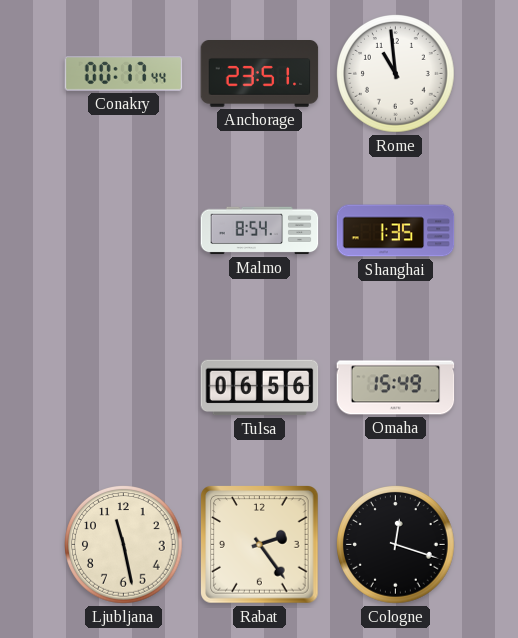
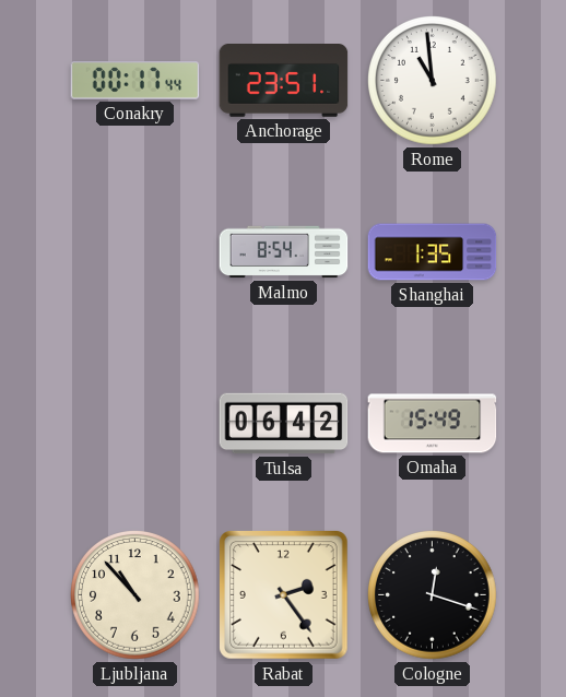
Tulsa: 06:56 -> 06:42 (284, 424)
Ljubljana: 11:28 -> 10:53 (135, 595)
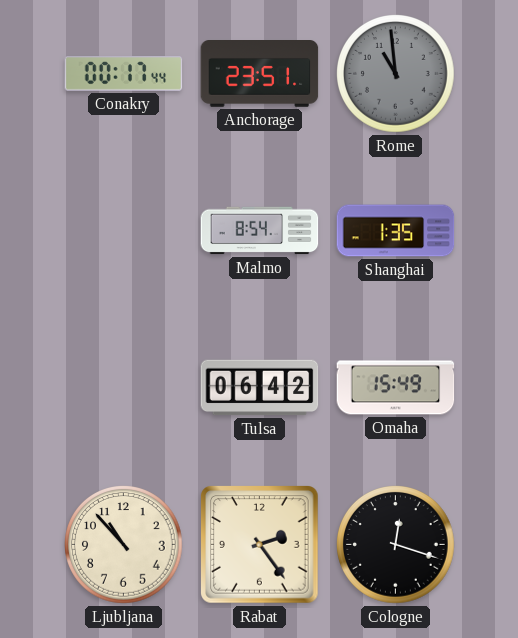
Rome dial: white -> grey (396, 74)
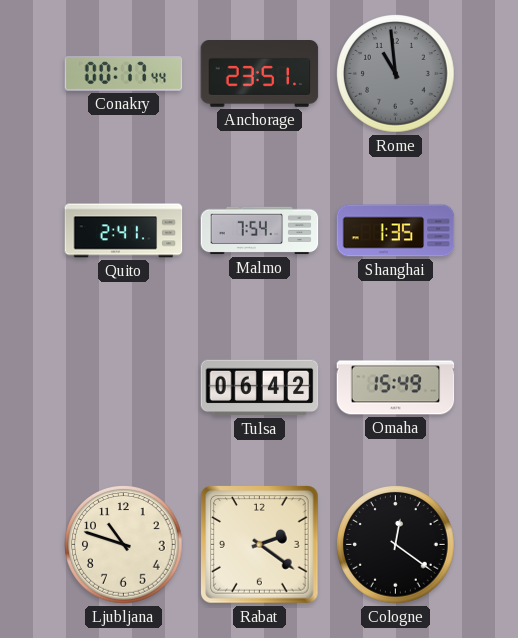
Quito: none -> 2:41 (124, 231)
Malmo: 8:54 -> 7:54 (260, 231)
Ljubljana: 10:53 -> 10:48 (124, 545)
Rabat: 2:24 -> 2:21 (260, 545)
Cologne: 12:18 -> 12:21 (396, 545)
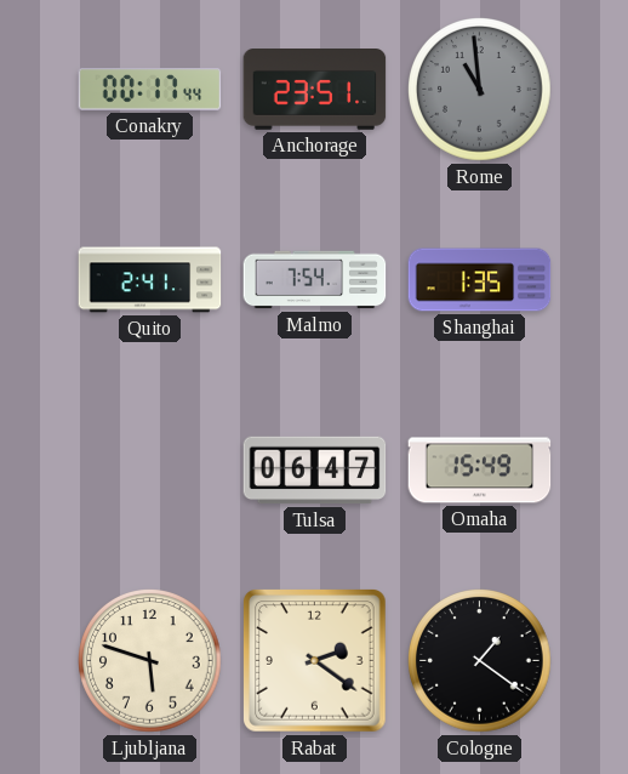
Tulsa: 06:42 -> 06:47 (315, 471)
Ljubljana: 10:48 -> 5:48 (150, 661)
Cologne: 12:21 -> 1:21 (480, 661)
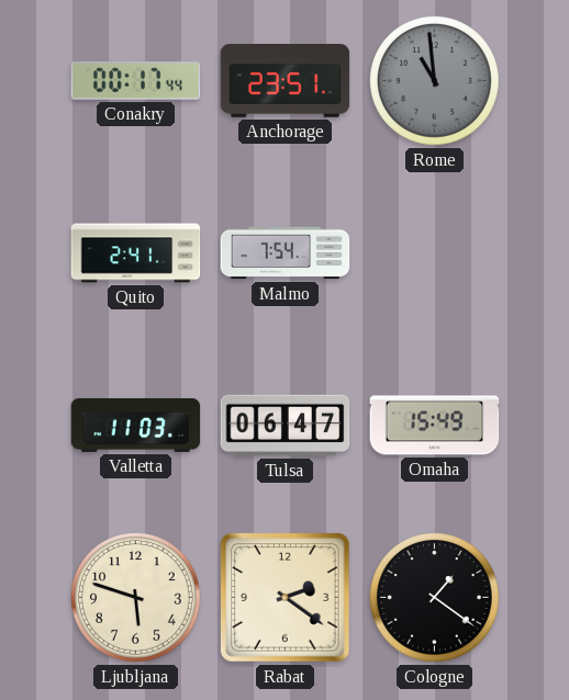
Shanghai: 1:35 -> none (480, 280)
Valletta: none -> 11:03 (136, 425)
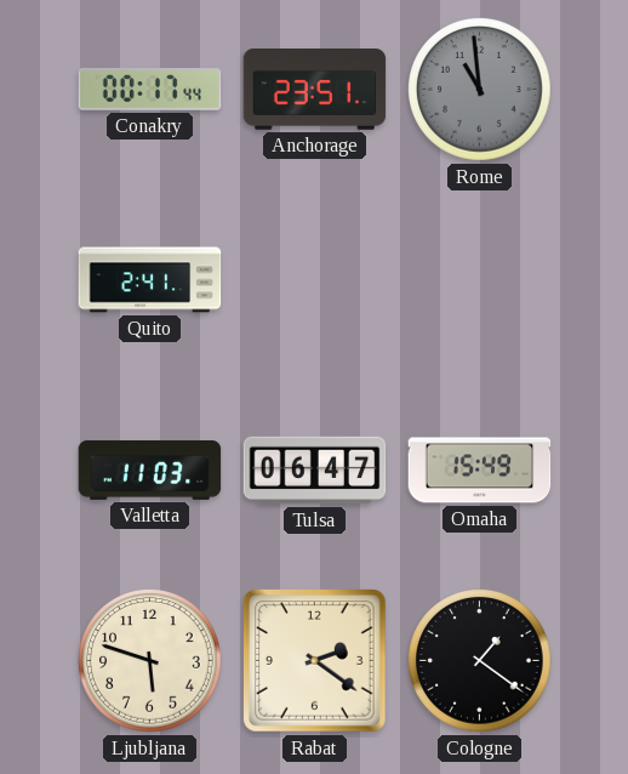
Malmo: 7:54 -> none (286, 253)
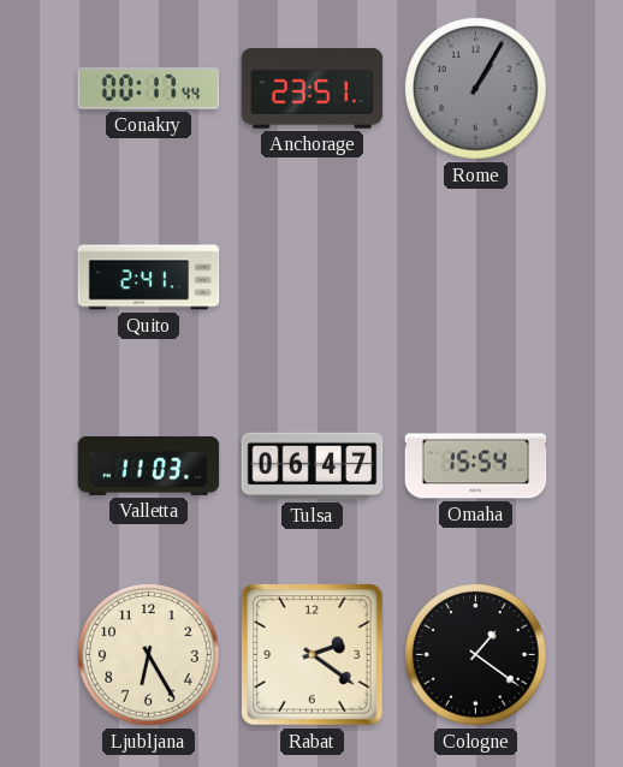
Rome: 10:59 -> 1:05 (476, 89)
Omaha: 15:49 -> 15:54 (476, 466)
Ljubljana: 5:48 -> 6:25 (149, 655)
